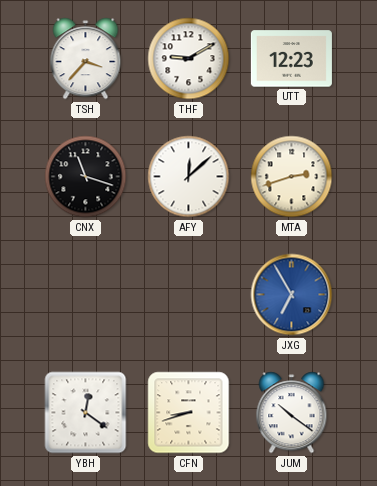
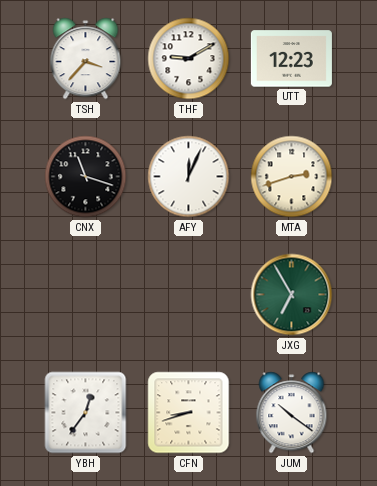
AFY: 12:08 -> 12:04 (189, 177)
JXG dial: blue -> green (292, 295)
YBH: 12:21 -> 12:36 (86, 413)
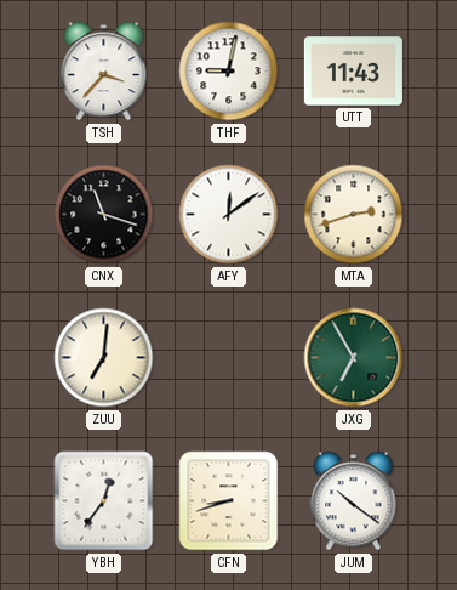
THF: 9:10 -> 9:02 (229, 72)
UTT: 12:23 -> 11:43 (353, 72)
AFY: 12:04 -> 12:09 (229, 215)
ZUU: none -> 7:01 (104, 358)
